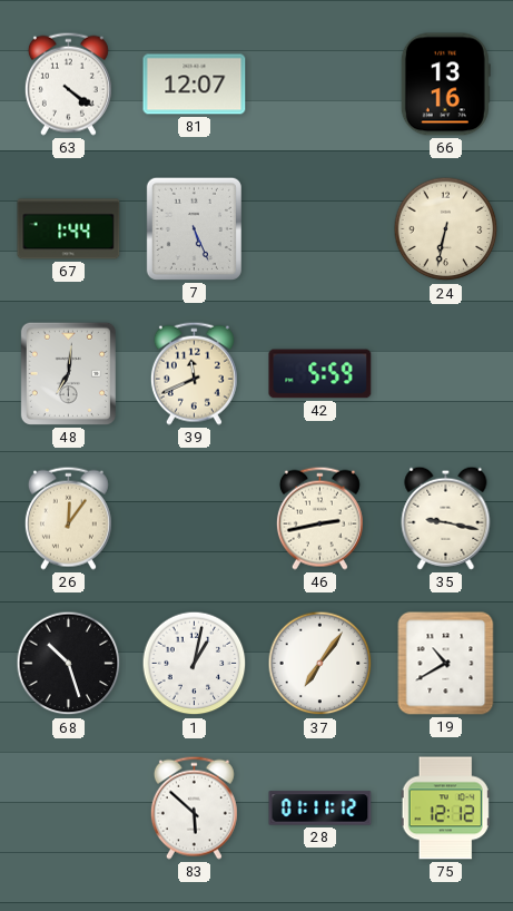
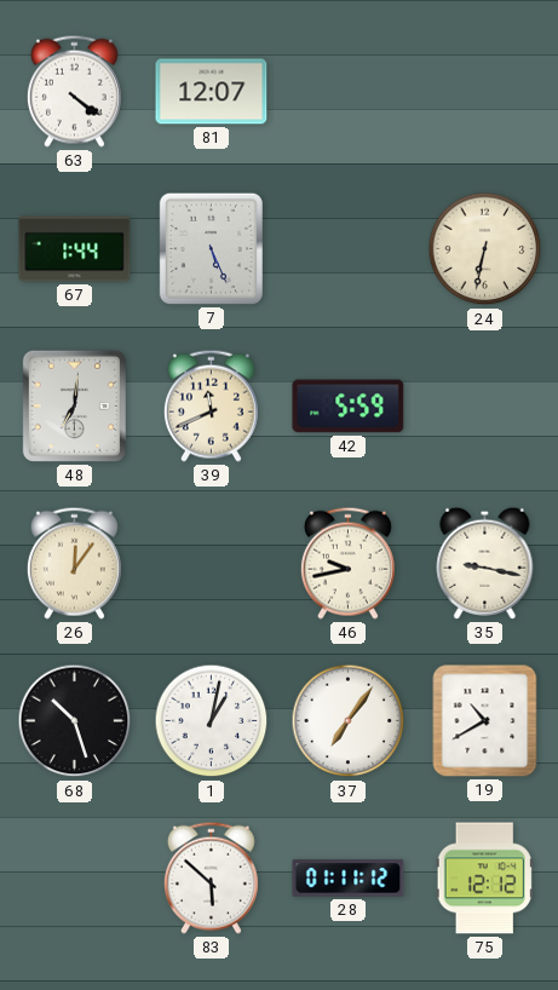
66: 13:16 -> none (445, 85)
46: 2:43 -> 9:43 (347, 563)
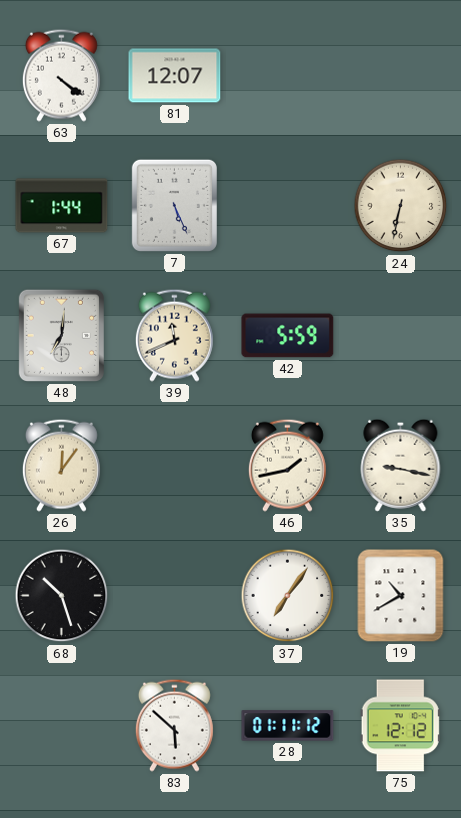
46: 9:43 -> 1:43 (287, 465)
1: 1:02 -> none (212, 721)
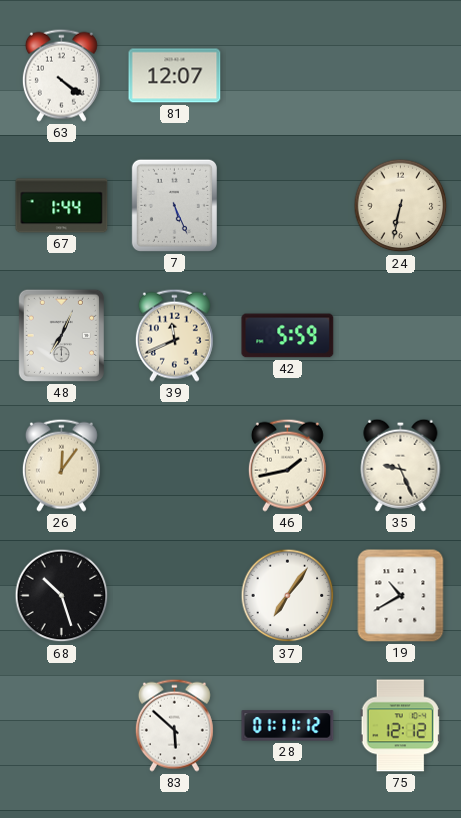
48: 7:01 -> 7:04 (61, 335)
35: 9:17 -> 9:26 (401, 465)
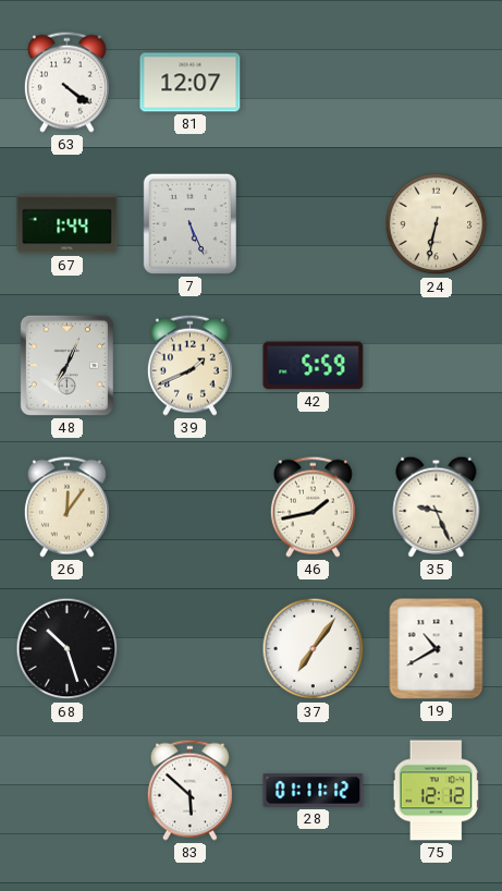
39: 11:41 -> 1:41 (189, 365)
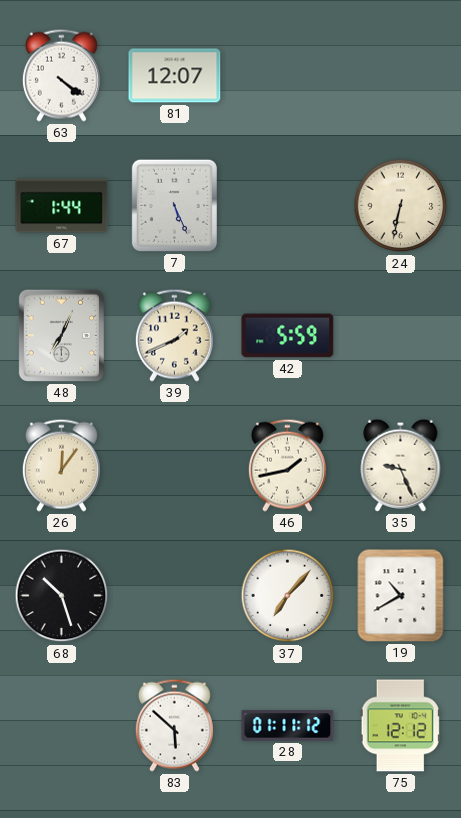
37: 7:06 -> 7:07 (288, 596)
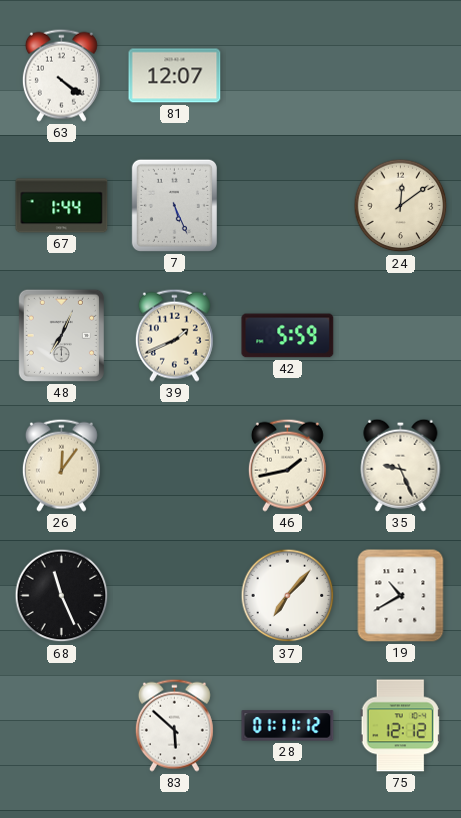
24: 6:32 -> 12:09 (401, 206)
68: 10:27 -> 11:26 (62, 596)
